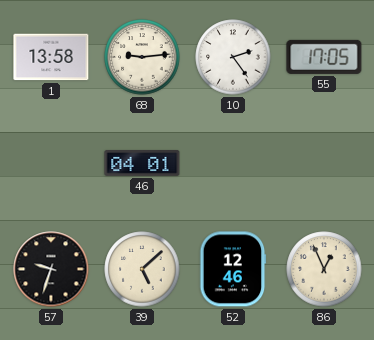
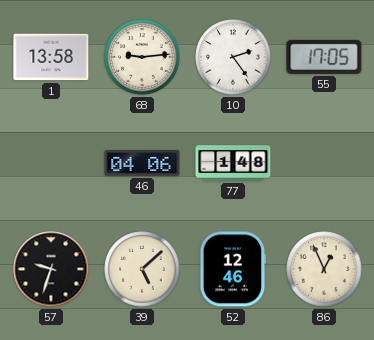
46: 04:01 -> 04:06 (142, 164)
77: none -> 1:48 (233, 163)
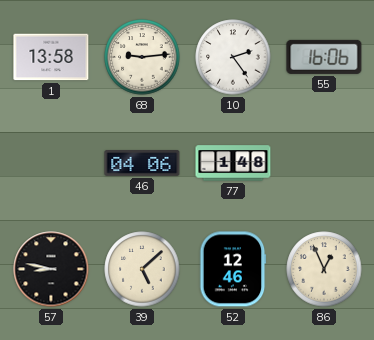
55: 17:05 -> 16:06 (324, 57)
57: 9:33 -> 8:47 (51, 269)
